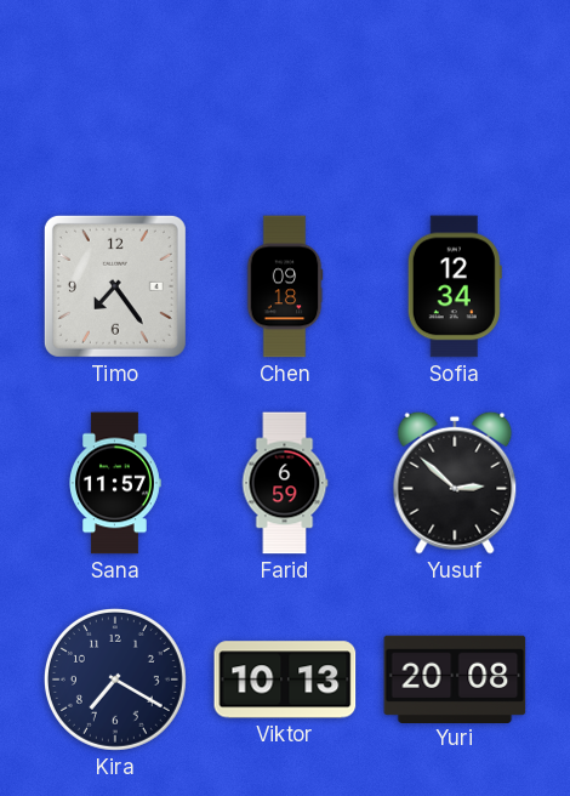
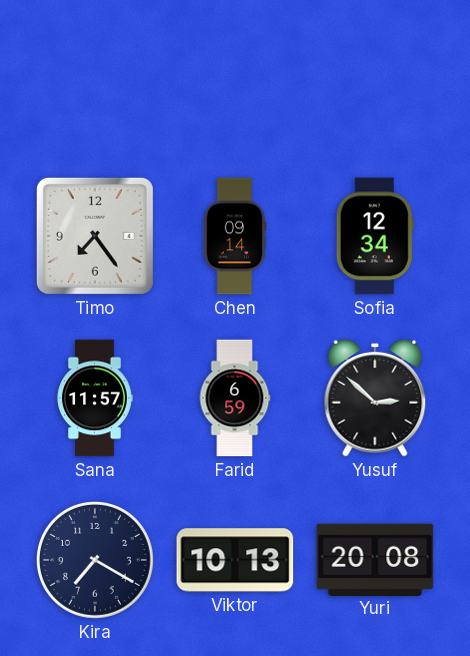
Chen: 09:18 -> 09:14 (235, 236)
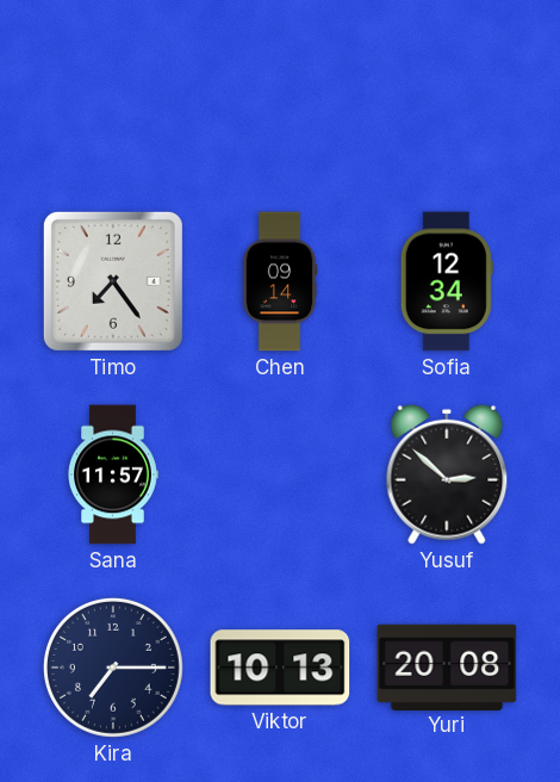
Farid: 6:59 -> none (235, 398)
Kira: 7:20 -> 7:15 (113, 668)
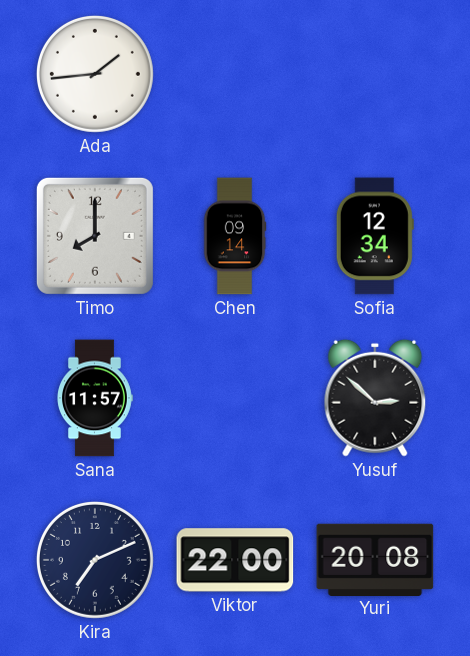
Ada: none -> 1:44 (95, 74)
Timo: 7:24 -> 8:00 (95, 236)
Kira: 7:15 -> 7:11 (95, 560)
Viktor: 10:13 -> 22:00 (235, 560)
